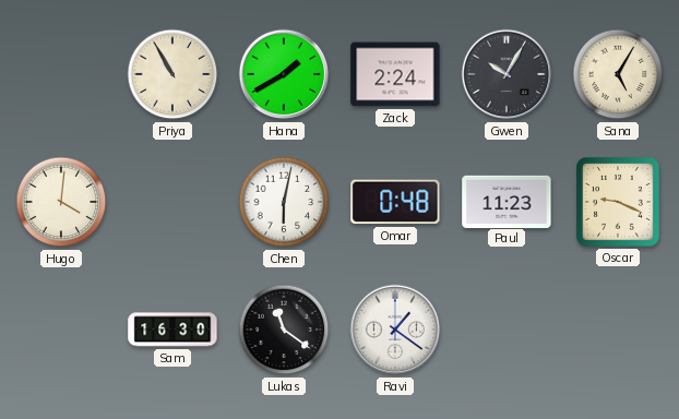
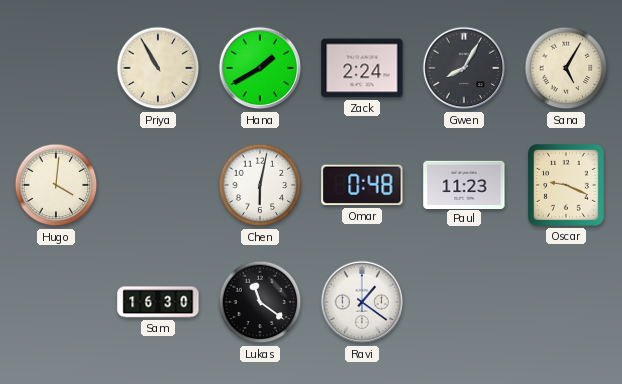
Gwen: 10:05 -> 8:05 (464, 68)
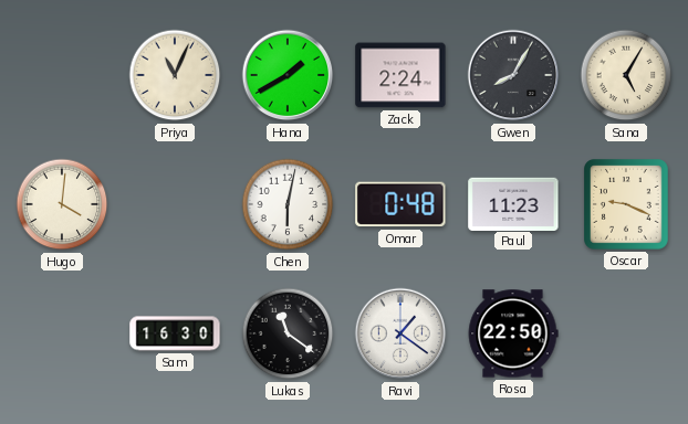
Priya: 10:55 -> 11:04 (175, 75)
Rosa: none -> 22:50 (513, 333)
